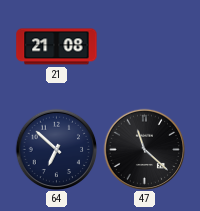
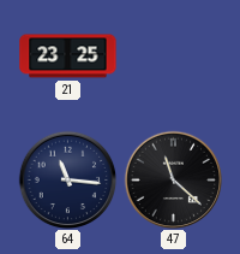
21: 21:08 -> 23:25 (68, 57)
64: 6:52 -> 11:16 (67, 179)
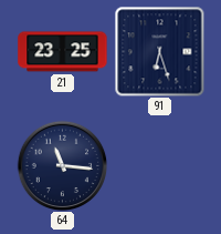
91: none -> 6:27 (159, 51)
47: 11:22 -> none (173, 179)
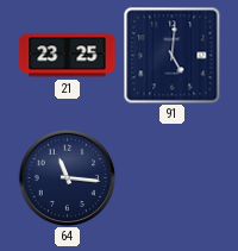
91: 6:27 -> 5:01 (171, 55)
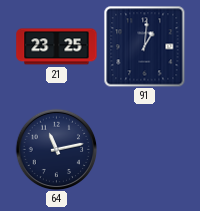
91: 5:01 -> 1:01 (144, 46)
64: 11:16 -> 11:13 (56, 149)
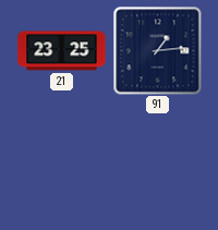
91: 1:01 -> 1:14 (157, 50)
64: 11:13 -> none (56, 149)
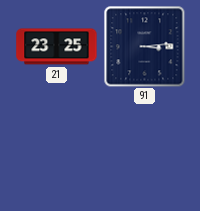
91: 1:14 -> 3:14 (144, 46)
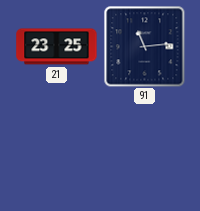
91: 3:14 -> 11:14 (144, 46)
